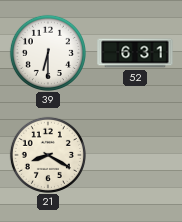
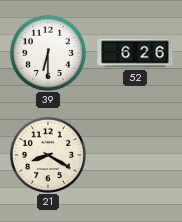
52: 6:31 -> 6:26 (135, 53)
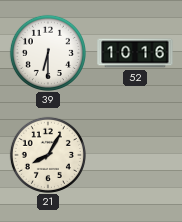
52: 6:26 -> 10:16 (135, 53)
21: 8:20 -> 8:05 (48, 155)
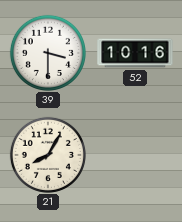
39: 6:30 -> 3:30 (48, 53)
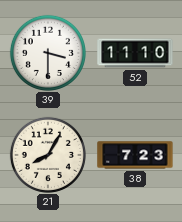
52: 10:16 -> 11:10 (135, 53)
38: none -> 7:23 (135, 155)
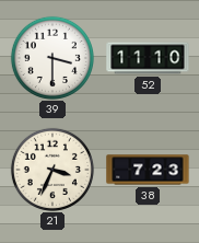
21: 8:05 -> 3:34 (52, 170)
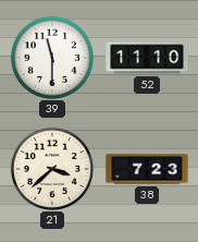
39: 3:30 -> 11:30 (52, 58)
21: 3:34 -> 3:38 (52, 169)
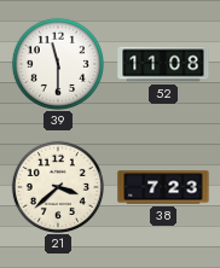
52: 11:10 -> 11:08 (163, 64)
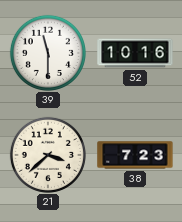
52: 11:08 -> 10:16 (135, 53)
